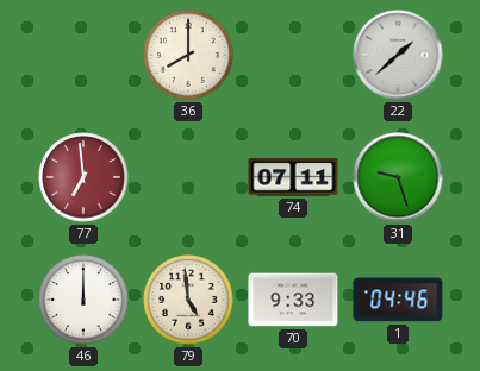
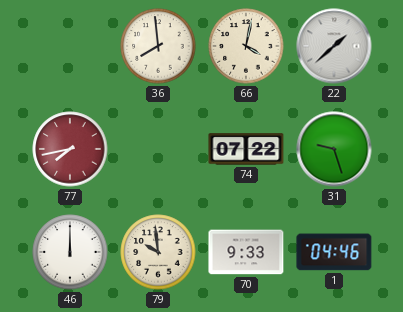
36: 8:00 -> 7:59 (158, 46)
66: none -> 4:02 (246, 46)
77: 6:59 -> 7:43 (70, 149)
74: 07:11 -> 07:22 (246, 149)
79: 4:59 -> 9:59 (158, 252)
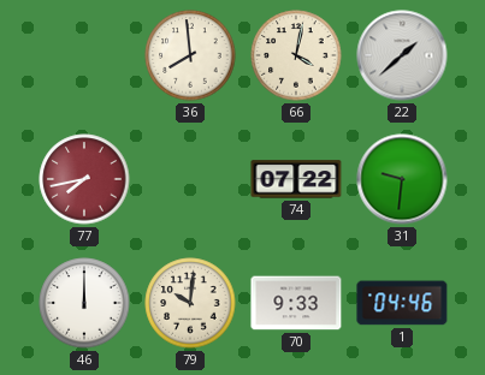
31: 9:27 -> 9:31 (402, 179)
79: 9:59 -> 10:01 (190, 303)
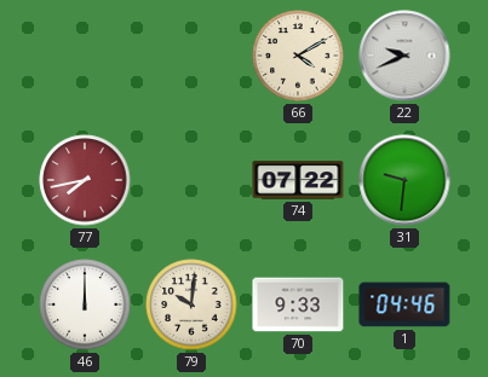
36: 7:59 -> none (190, 55)
66: 4:02 -> 4:10 (298, 56)
22: 1:38 -> 9:41 (404, 56)
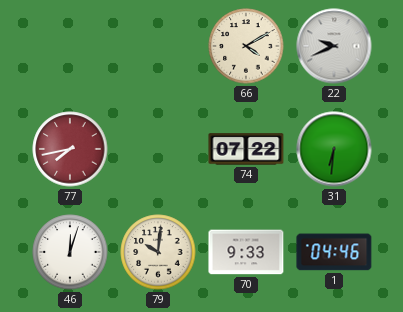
31: 9:31 -> 6:31 (334, 149)
46: 12:00 -> 12:03 (70, 252)
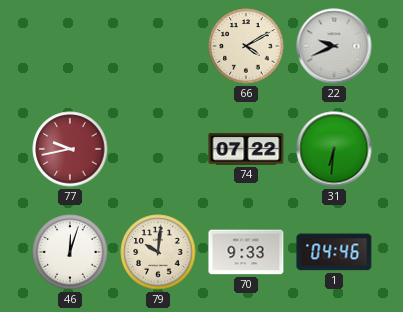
77: 7:43 -> 9:43 (70, 149)
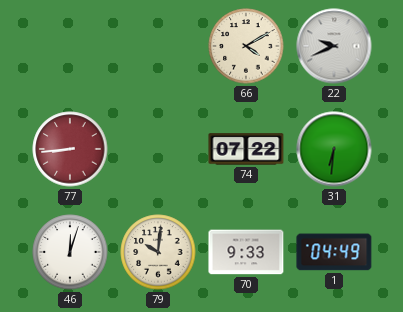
77: 9:43 -> 8:44 (70, 149)
1: 04:46 -> 04:49 (334, 252)
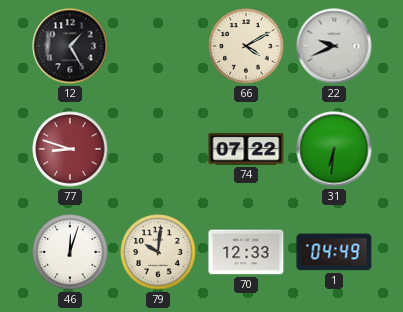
12: none -> 1:25 (70, 46)
77: 8:44 -> 8:48 (70, 149)
70: 9:33 -> 12:33 (246, 252)
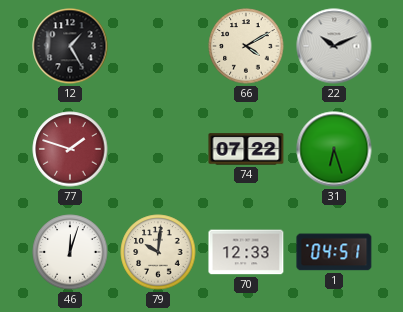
22: 9:41 -> 10:11 (334, 46)
77: 8:48 -> 1:48 (70, 149)
31: 6:31 -> 6:27 (334, 149)
1: 04:49 -> 04:51 (334, 252)
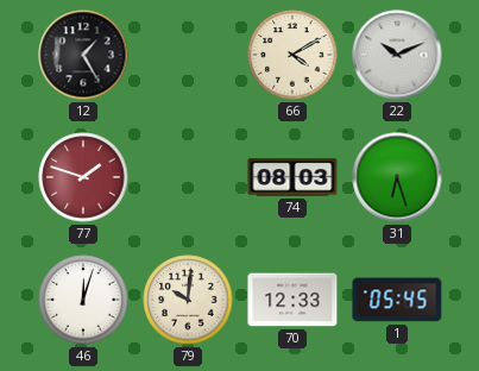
74: 07:22 -> 08:03 (292, 177)
1: 04:51 -> 05:45 (397, 300)
